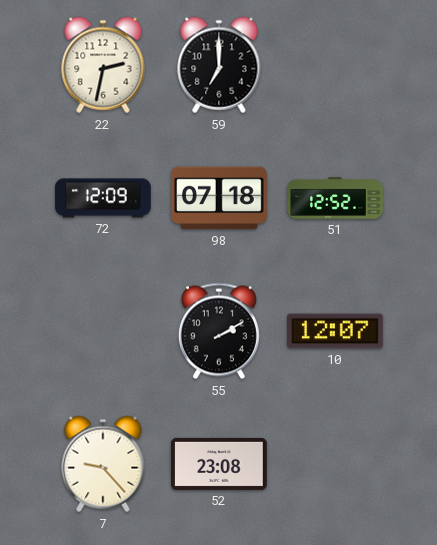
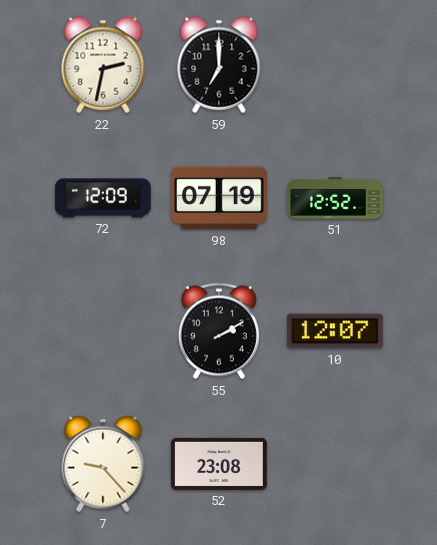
98: 07:18 -> 07:19 (219, 198)
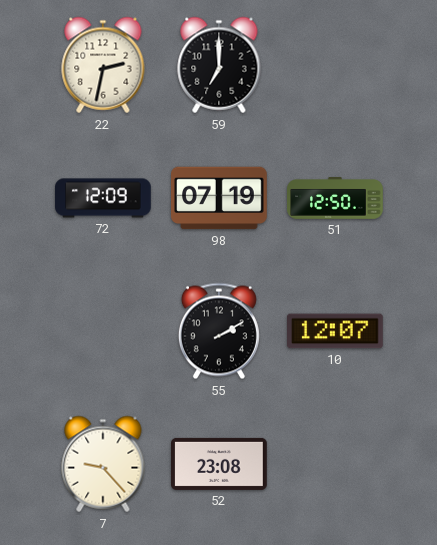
51: 12:52 -> 12:50 (335, 199)
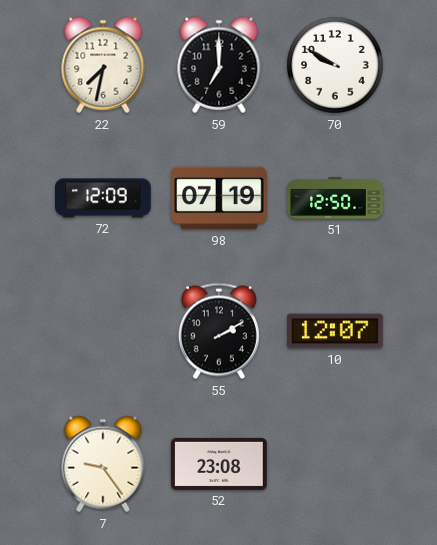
22: 2:32 -> 7:32 (103, 65)
70: none -> 9:50 (335, 65)
7: 9:23 -> 9:24 (103, 464)
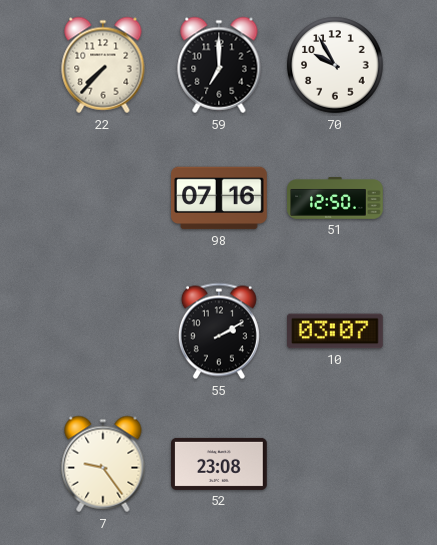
22: 7:32 -> 7:37 (103, 65)
70: 9:50 -> 9:55 (335, 65)
72: 12:09 -> none (103, 198)
98: 07:19 -> 07:16 (219, 198)
10: 12:07 -> 03:07 (336, 331)
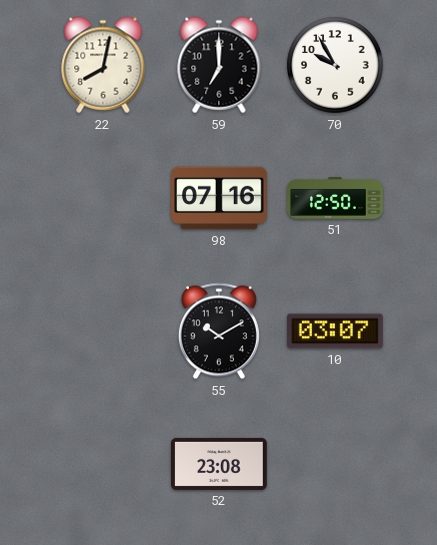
22: 7:37 -> 8:02 (103, 65)
55: 2:10 -> 10:10 (219, 331)
7: 9:24 -> none (103, 464)
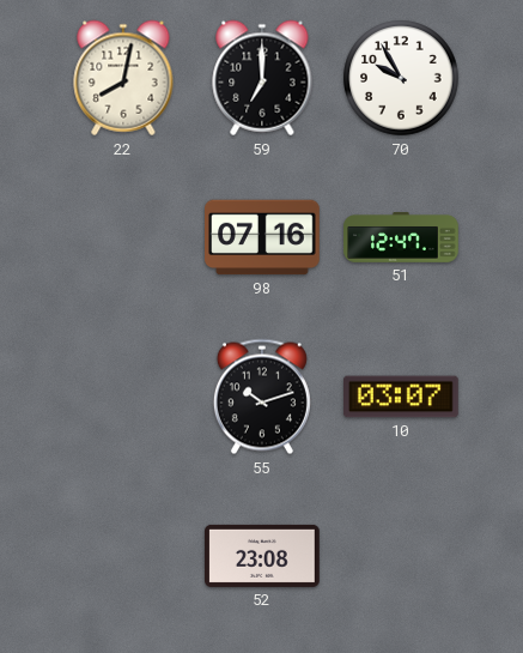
51: 12:50 -> 12:47 (401, 238)
55: 10:10 -> 10:12 (262, 397)
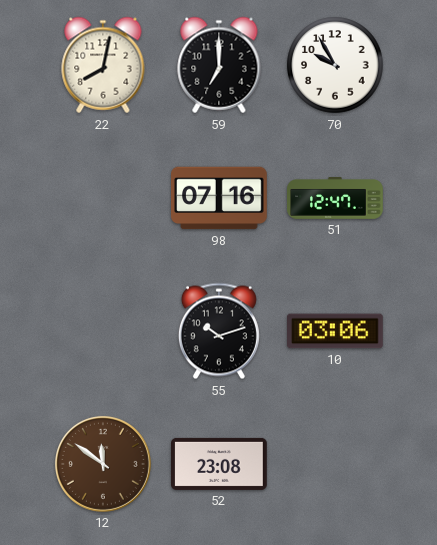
10: 03:07 -> 03:06 (336, 331)
12: none -> 11:51 (103, 464)
